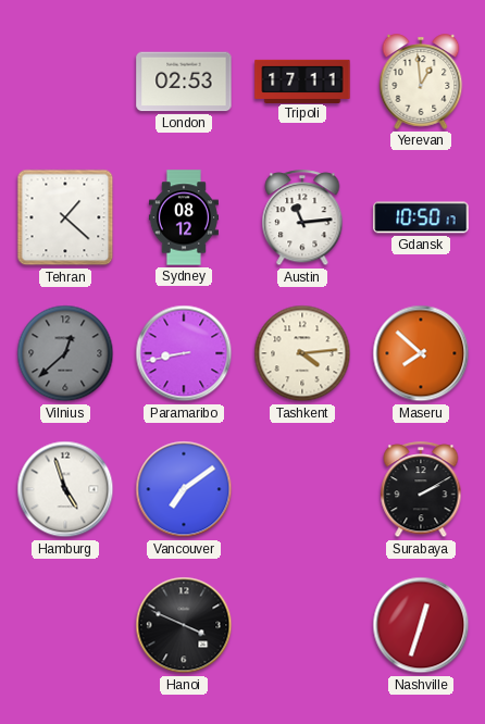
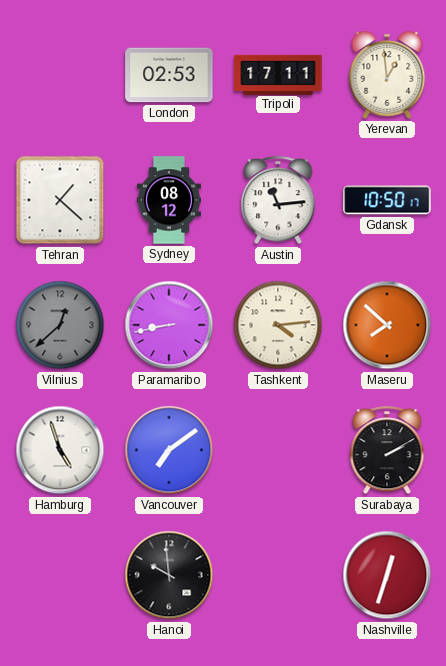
Hanoi: 3:49 -> 9:59 (169, 575)
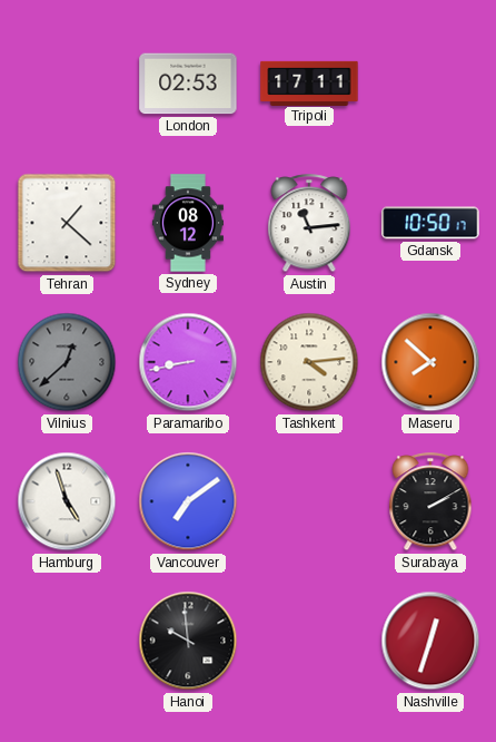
Yerevan: 12:59 -> none (387, 75)
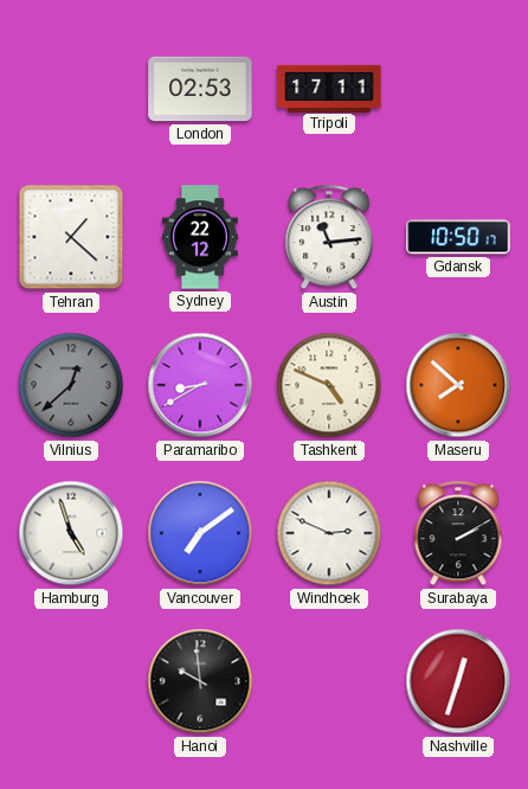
Sydney: 08:12 -> 22:12 (200, 237)
Paramaribo: 8:43 -> 8:40 (200, 385)
Tashkent: 4:14 -> 4:49 (329, 385)
Windhoek: none -> 2:49 (329, 533)
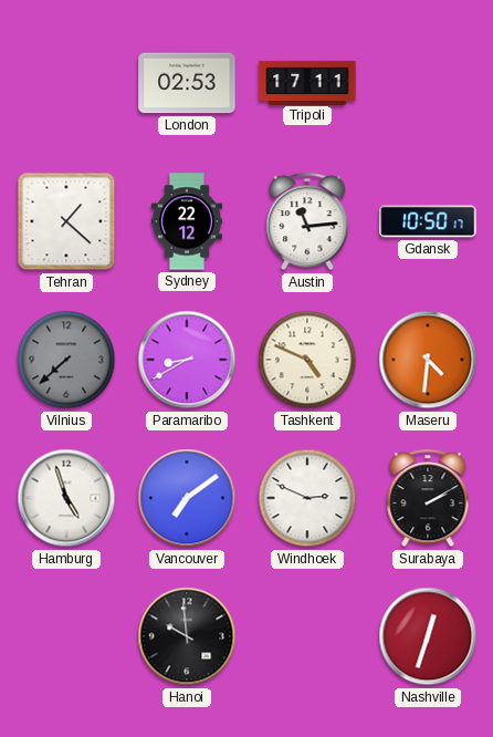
Vilnius: 12:38 -> 7:38 (66, 360)
Maseru: 7:52 -> 4:31 (428, 360)
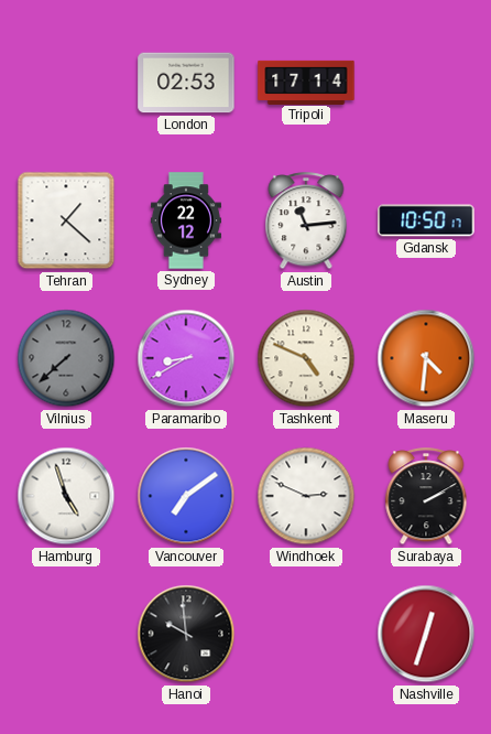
Tripoli: 17:11 -> 17:14 (306, 82)
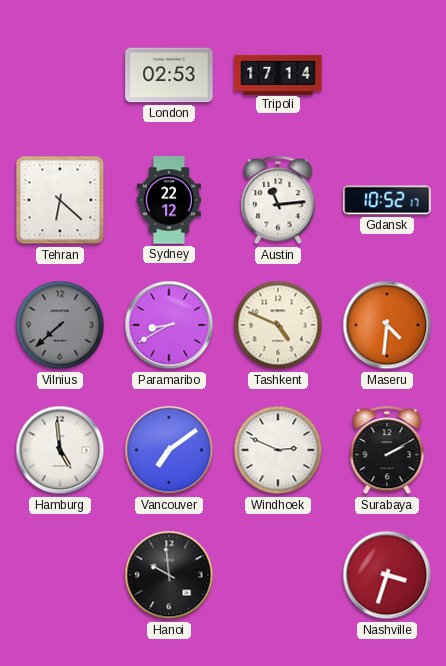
Tehran: 1:22 -> 6:22 (60, 200)
Gdansk: 10:50 -> 10:52 (387, 200)
Hamburg: 4:57 -> 4:59 (60, 450)
Nashville: 12:33 -> 3:33 (387, 575)
